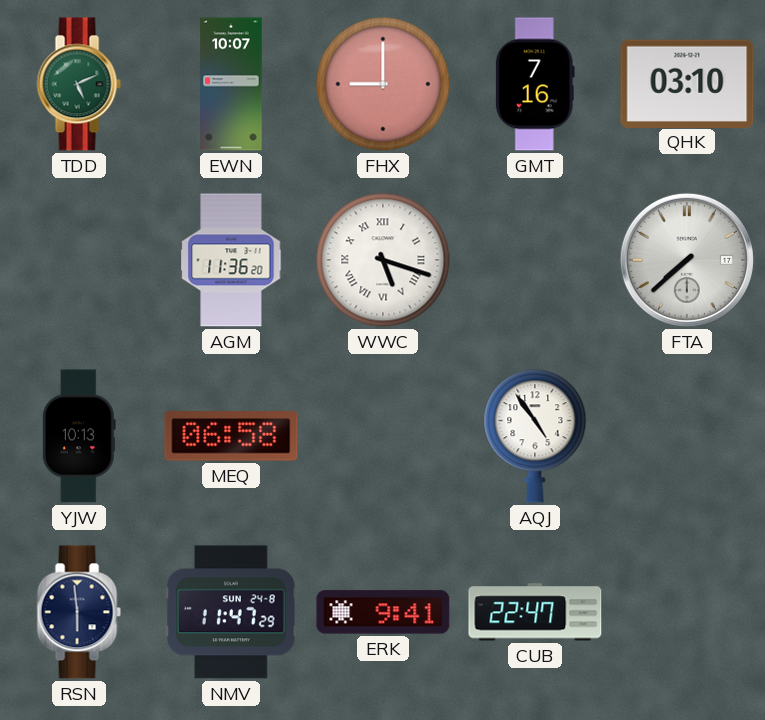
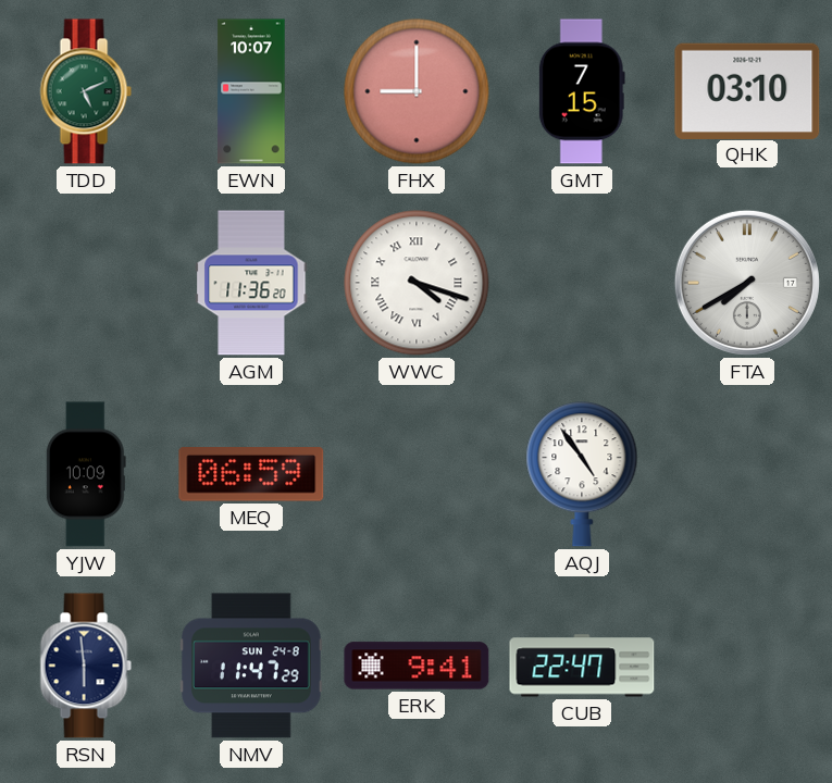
GMT: 7:16 -> 7:15 (582, 91)
WWC: 5:18 -> 4:18 (417, 283)
FTA: 7:38 -> 7:40 (747, 283)
YJW: 10:13 -> 10:09 (86, 474)
MEQ: 06:58 -> 06:59 (251, 474)
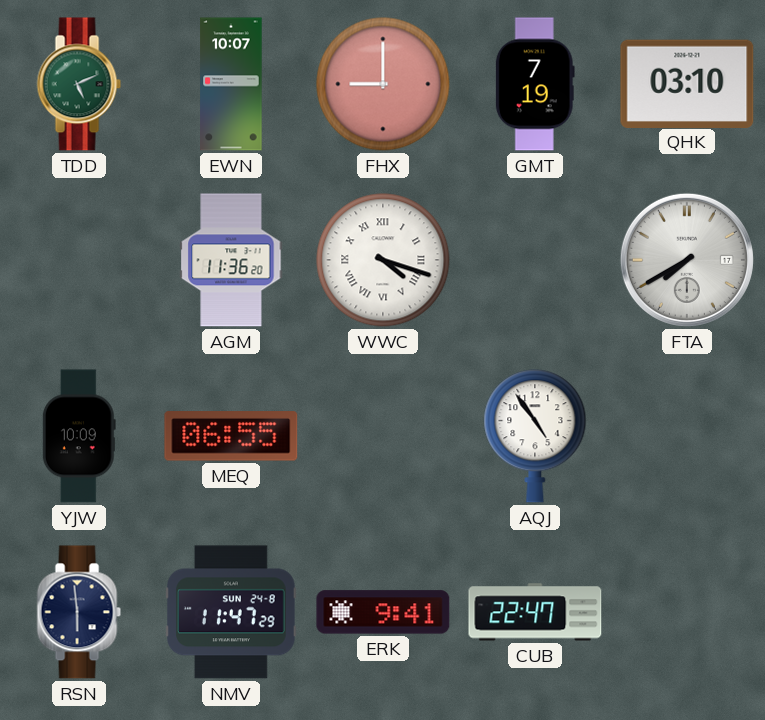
GMT: 7:15 -> 7:19 (535, 84)
MEQ: 06:59 -> 06:55 (231, 436)
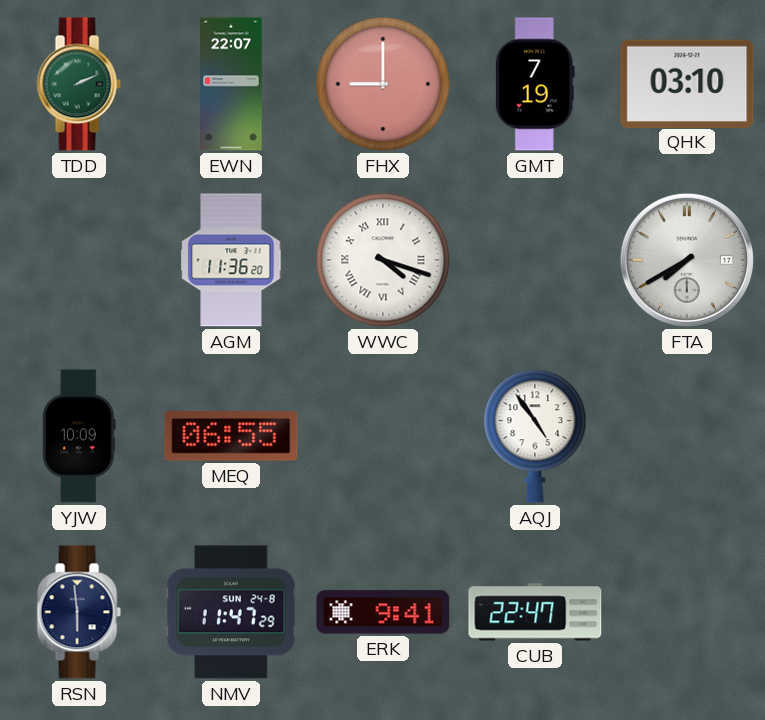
TDD: 5:11 -> 2:11 (79, 84)
EWN: 10:07 -> 22:07 (231, 84)
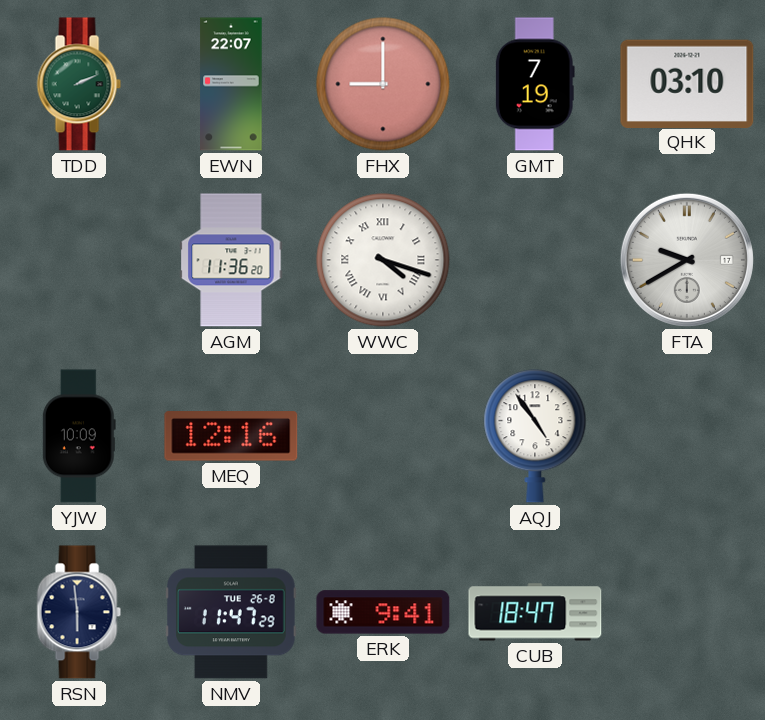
FTA: 7:40 -> 9:40 (687, 260)
MEQ: 06:55 -> 12:16 (231, 436)
NMV date: SUN 24-8 -> TUE 26-8 (232, 612)
CUB: 22:47 -> 18:47 (535, 612)
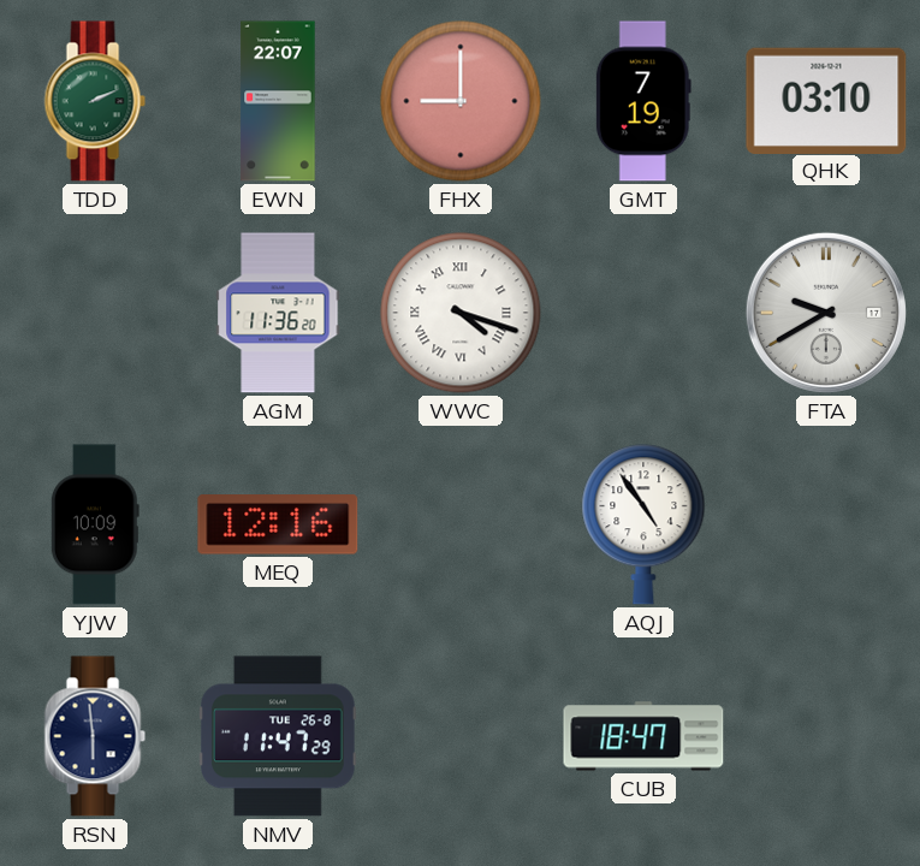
ERK: 9:41 -> none (383, 612)
